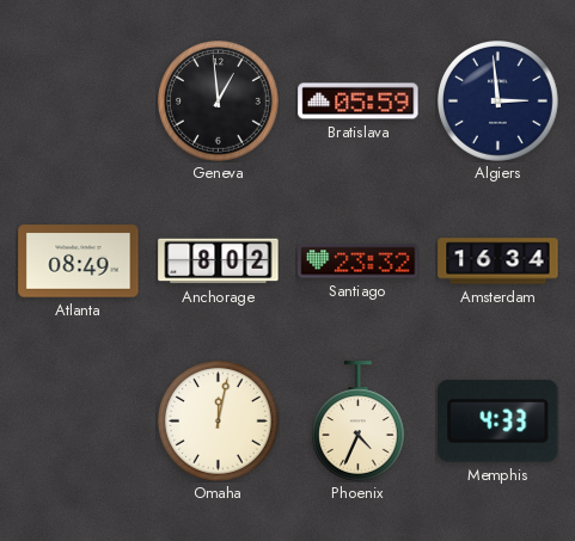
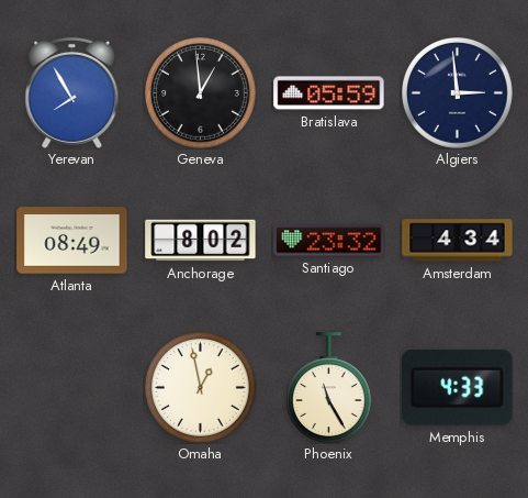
Yerevan: none -> 7:55 (72, 92)
Amsterdam: 16:34 -> 4:34 (458, 241)
Omaha: 12:02 -> 12:58 (201, 388)
Phoenix: 4:34 -> 11:25 (329, 388)
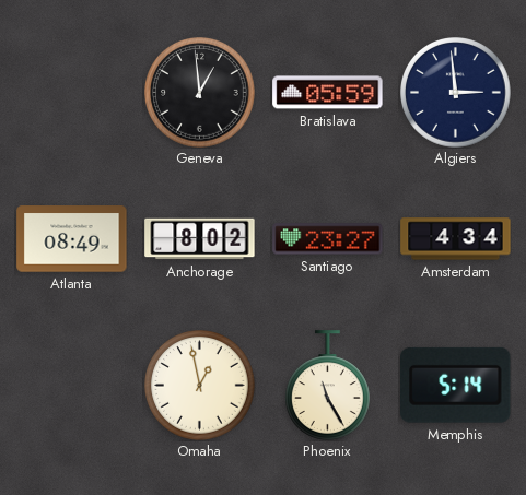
Yerevan: 7:55 -> none (72, 92)
Santiago: 23:32 -> 23:27 (328, 239)
Memphis: 4:33 -> 5:14 (456, 385)
